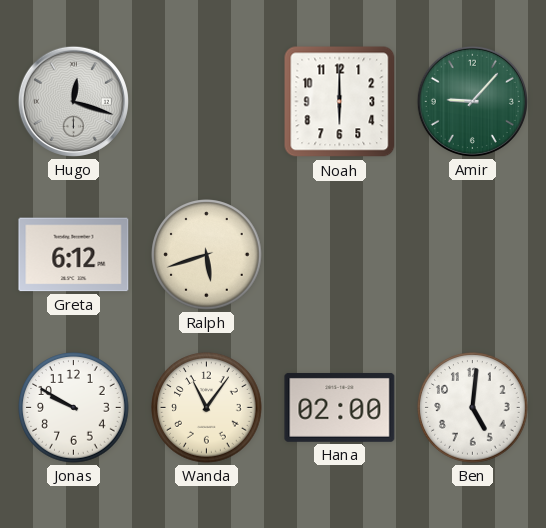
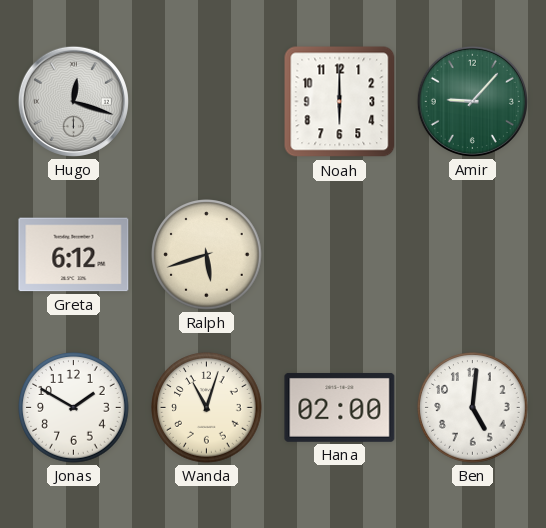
Jonas: 9:50 -> 1:50 (74, 408)
Wanda: 11:06 -> 11:03 (207, 408)
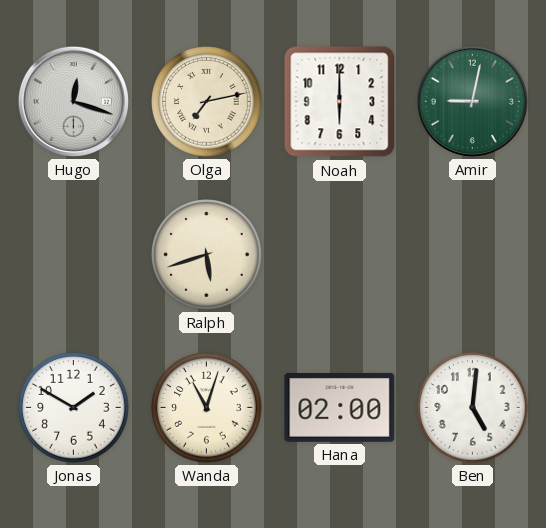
Olga: none -> 7:13 (207, 102)
Amir: 9:07 -> 9:02 (472, 101)
Greta: 6:12 -> none (74, 255)
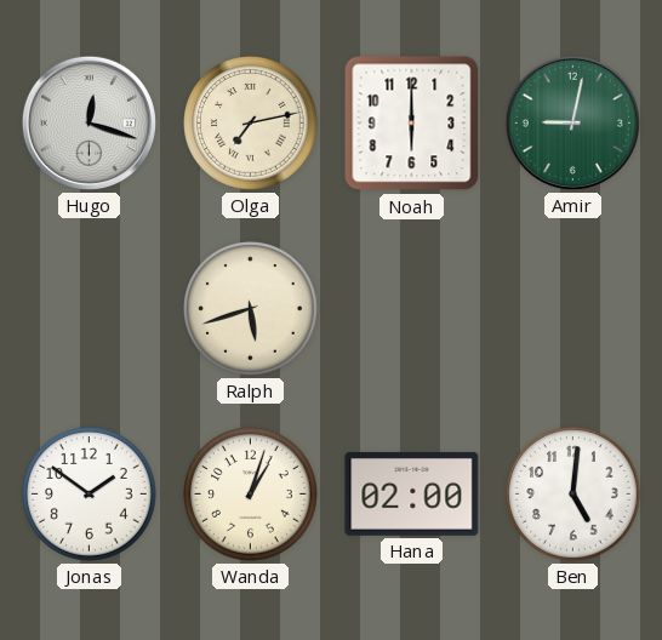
Jonas: 1:50 -> 1:51 (90, 495)
Wanda: 11:03 -> 1:03 (251, 495)
